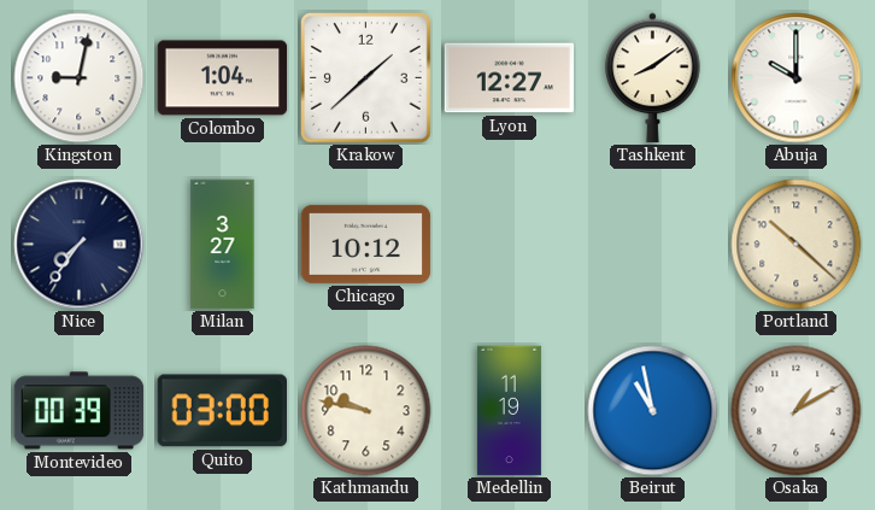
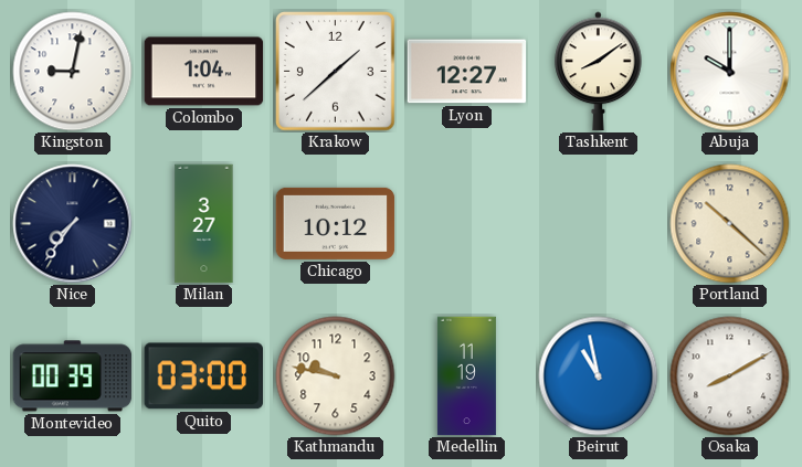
Osaka: 1:10 -> 8:10 (730, 376)
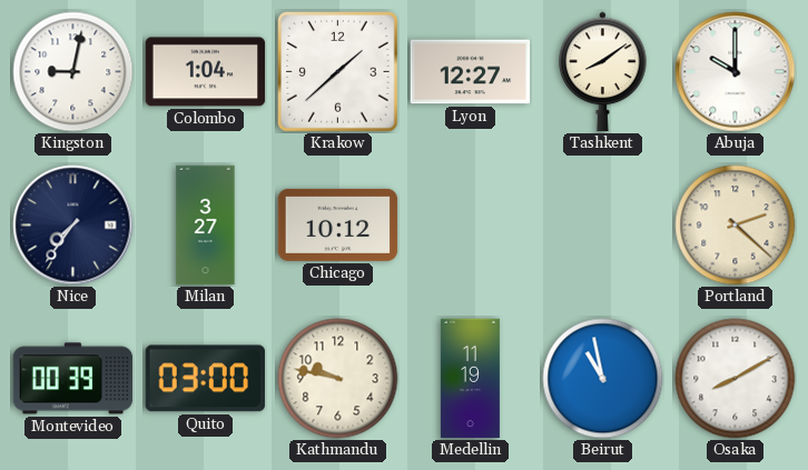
Portland: 10:22 -> 2:22 (736, 226)
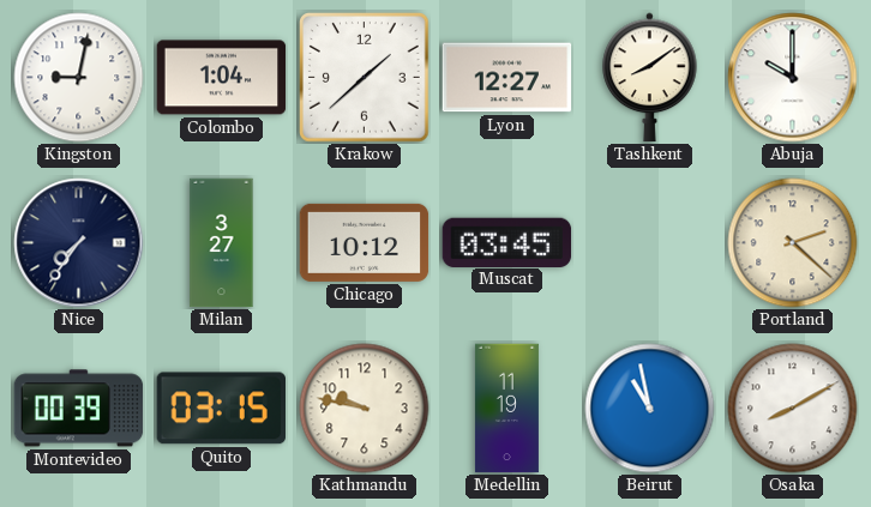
Muscat: none -> 03:45 (507, 242)
Quito: 03:00 -> 03:15 (221, 409)
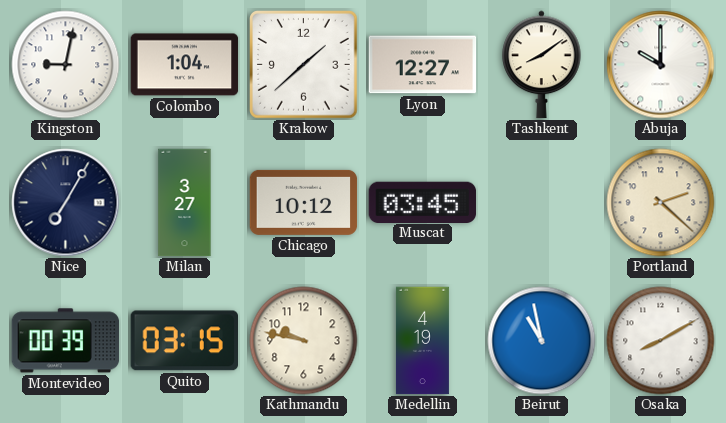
Nice: 7:36 -> 7:05 (66, 203)
Medellin: 11:19 -> 4:19 (422, 341)
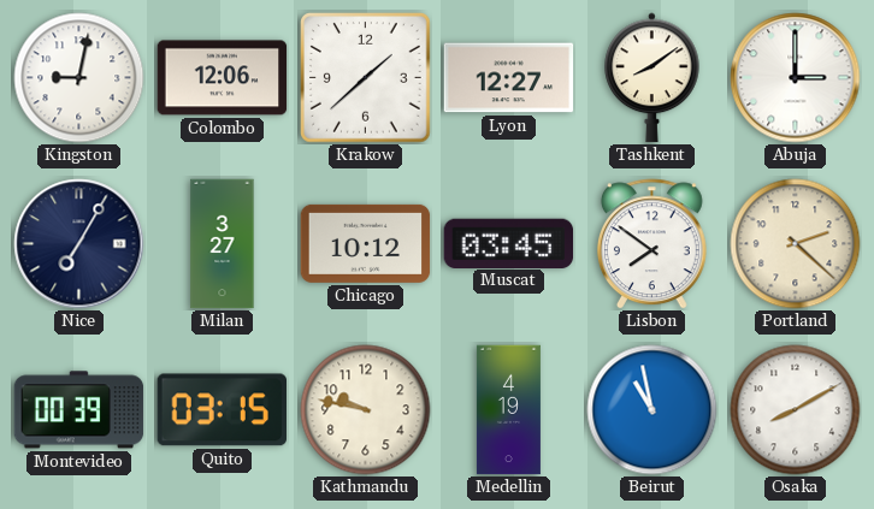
Colombo: 1:04 -> 12:06 (223, 78)
Abuja: 10:00 -> 3:00 (796, 78)
Lisbon: none -> 7:51 (651, 244)
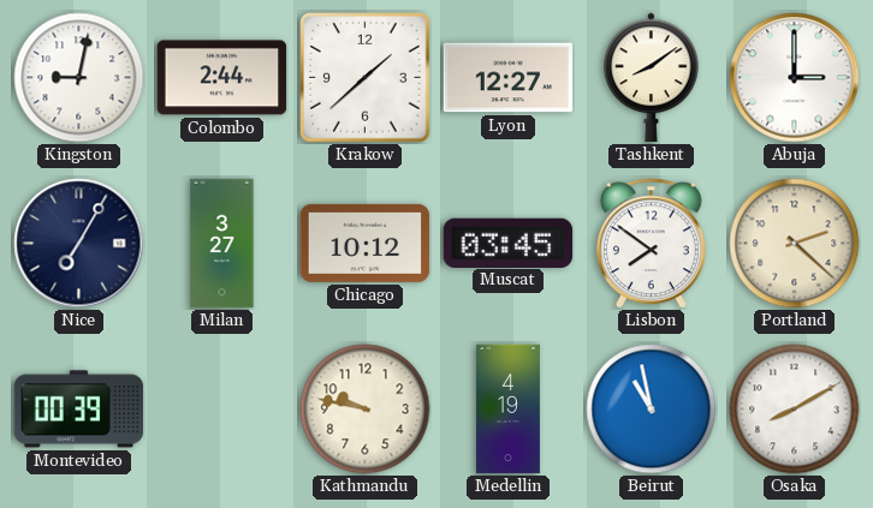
Colombo: 12:06 -> 2:44 (222, 78)
Quito: 03:15 -> none (222, 410)
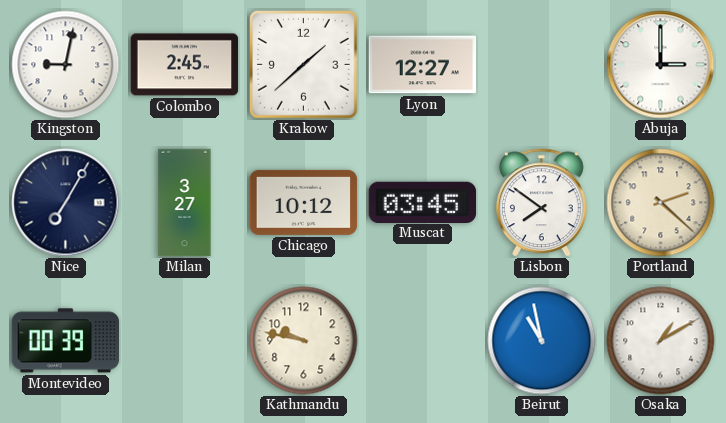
Colombo: 2:44 -> 2:45 (185, 65)
Tashkent: 8:09 -> none (652, 78)
Medellin: 4:19 -> none (507, 410)
Osaka: 8:10 -> 1:10 (661, 341)
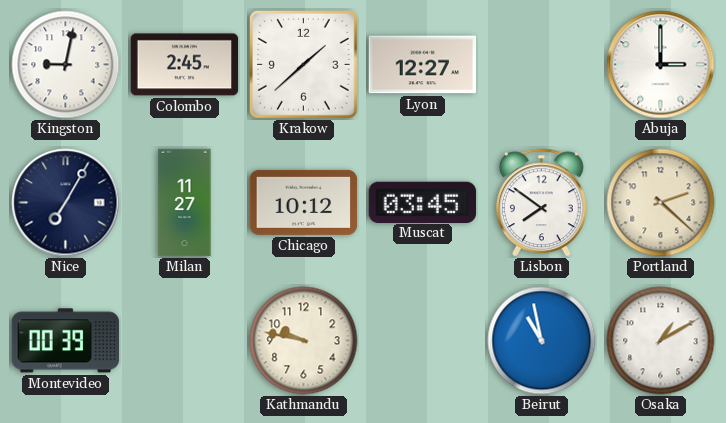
Milan: 3:27 -> 11:27 (185, 203)
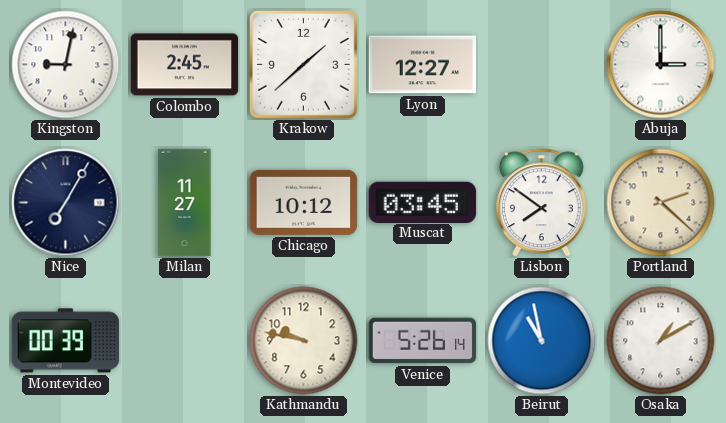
Venice: none -> 5:26 (423, 341)
